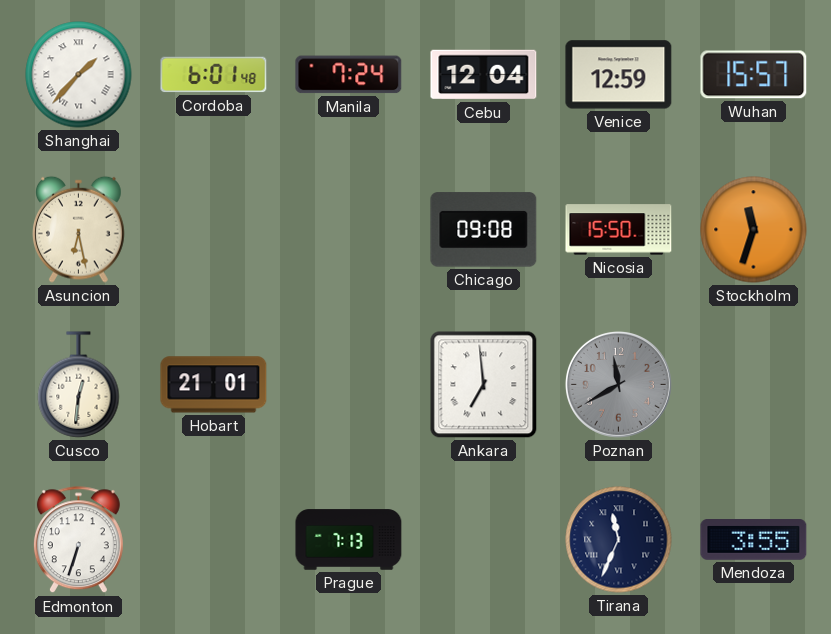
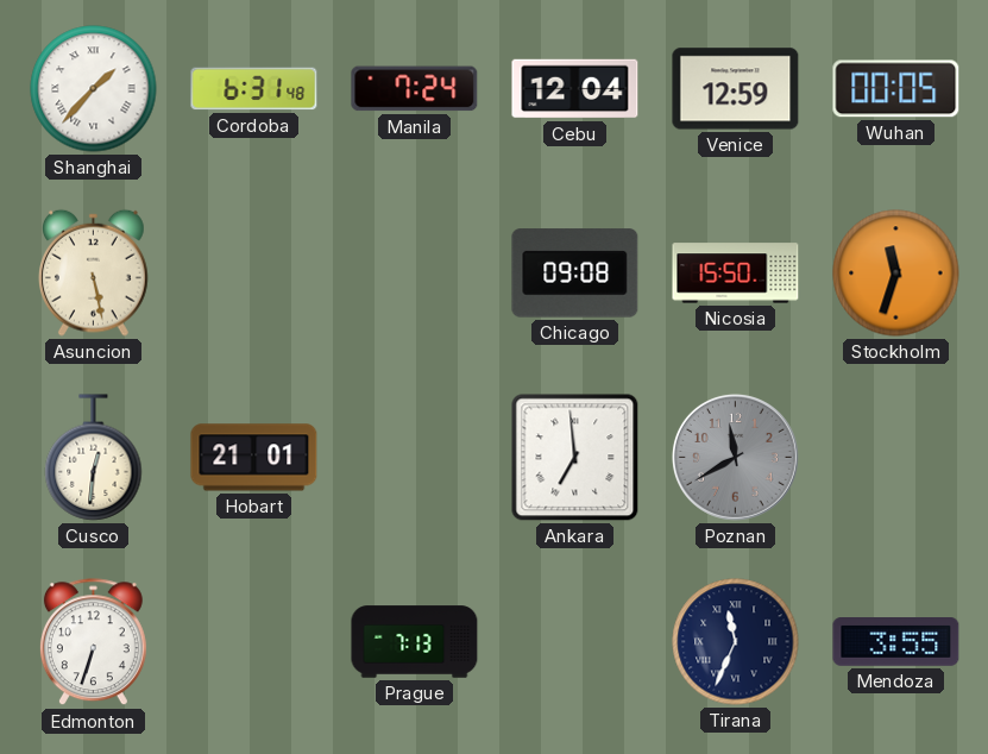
Cordoba: 6:01 -> 6:31 (254, 89)
Wuhan: 15:57 -> 00:05 (896, 89)
Asuncion: 6:28 -> 5:28 (94, 272)
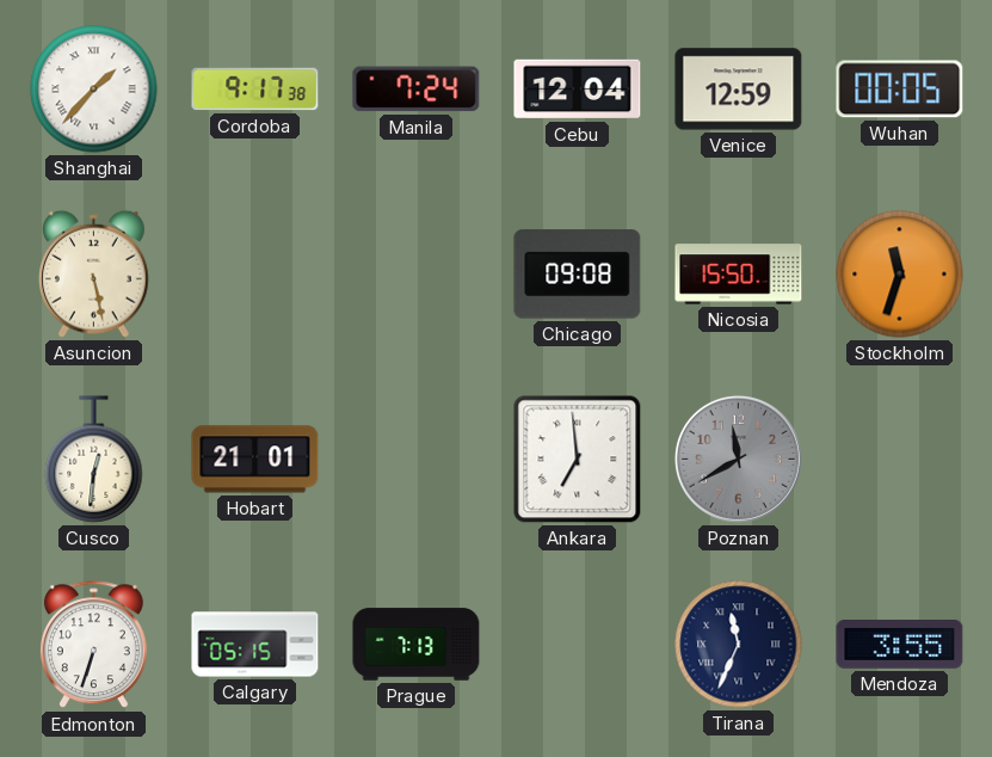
Cordoba: 6:31 -> 9:17 (255, 90)
Calgary: none -> 05:15 (255, 645)
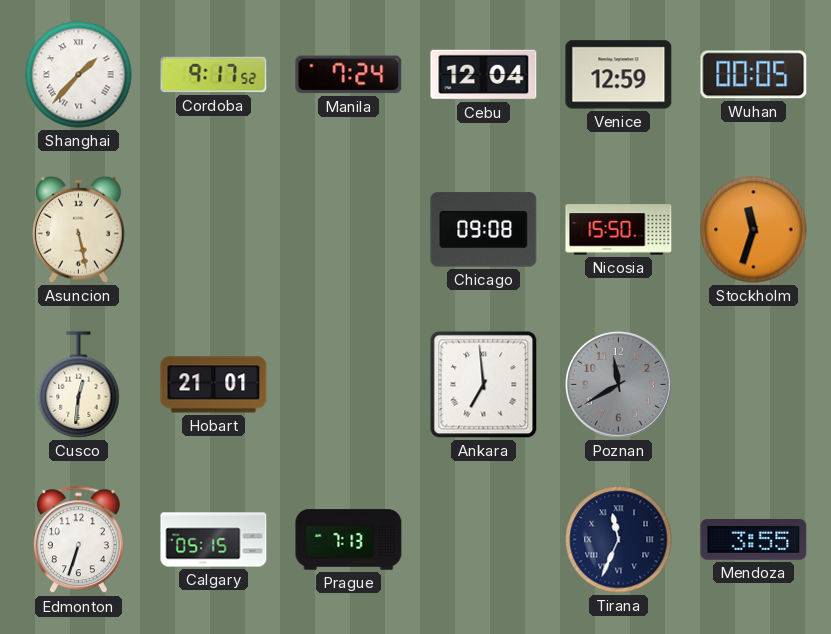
Cordoba: 9:17:38 -> 9:17:52 (214, 75)
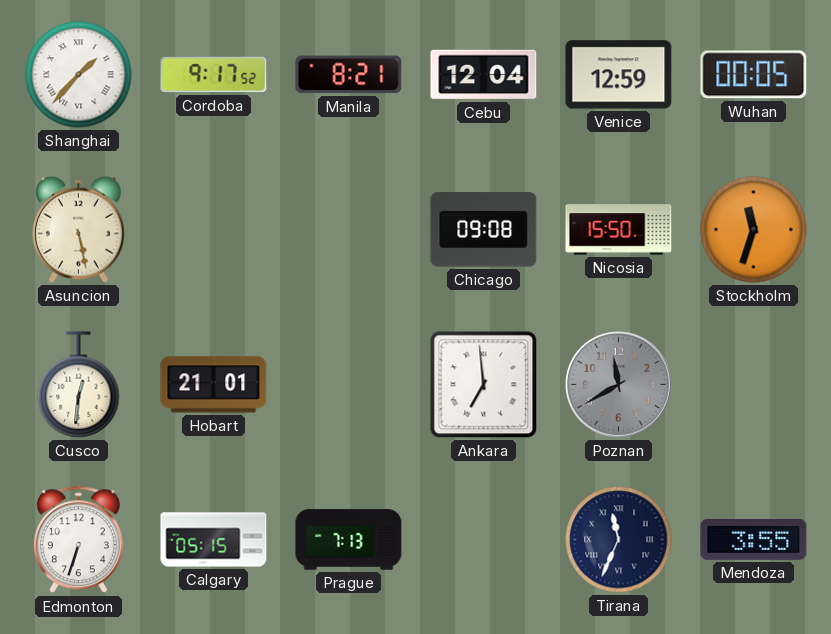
Manila: 7:24 -> 8:21 (349, 75)
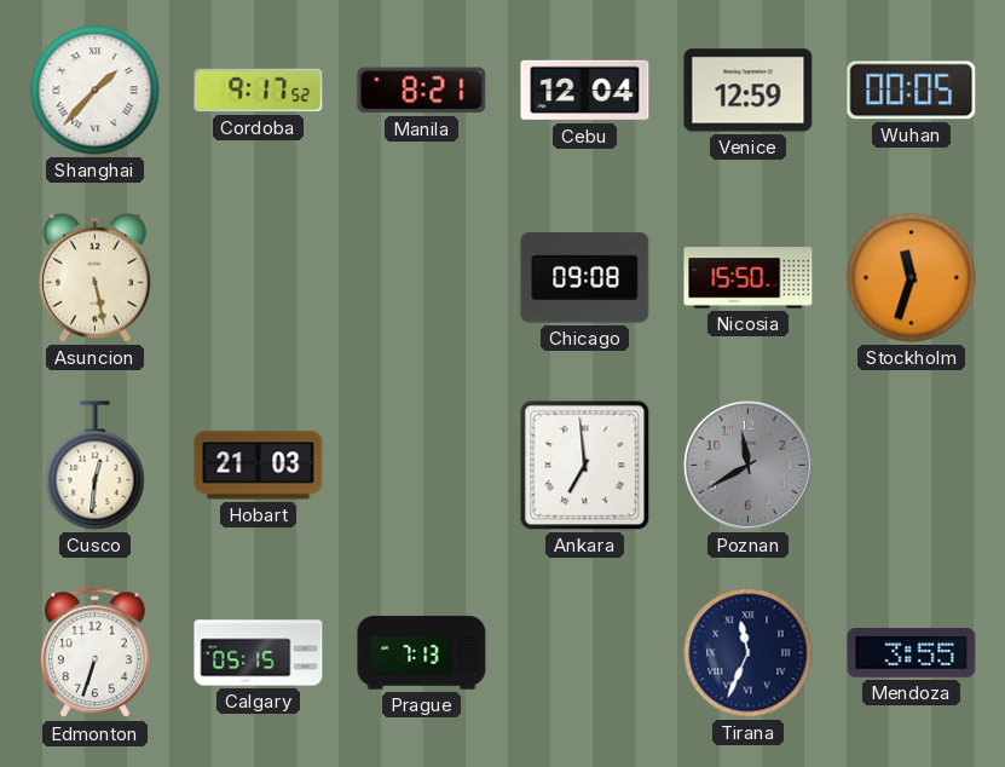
Hobart: 21:01 -> 21:03 (259, 466)
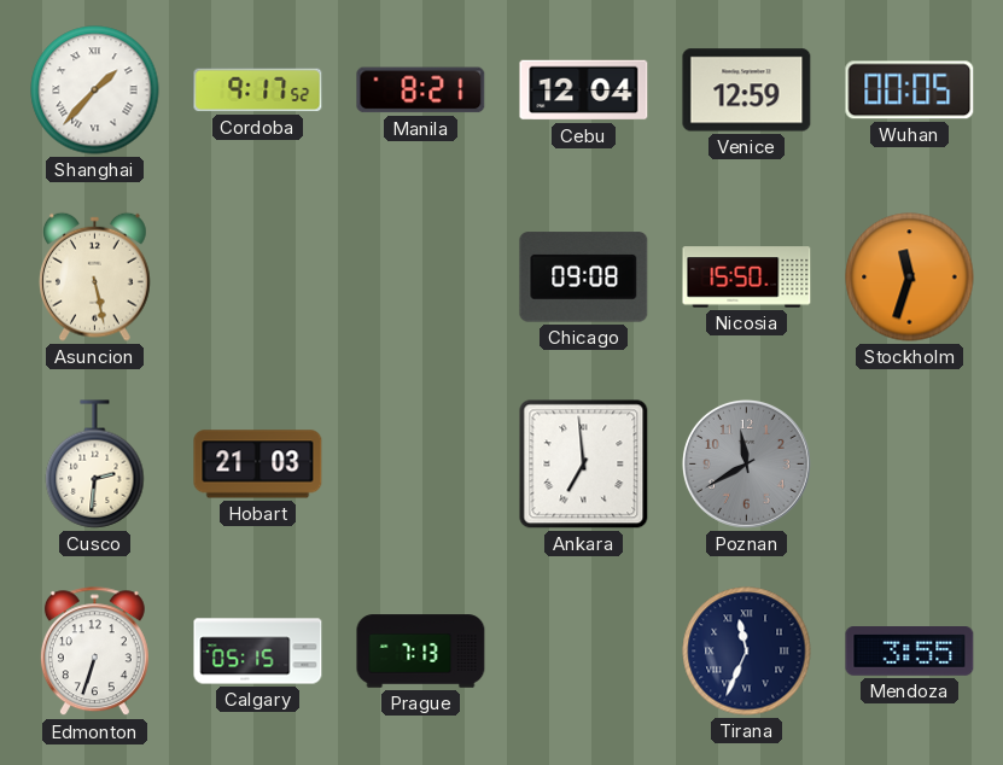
Cusco: 12:31 -> 2:31 (95, 465)
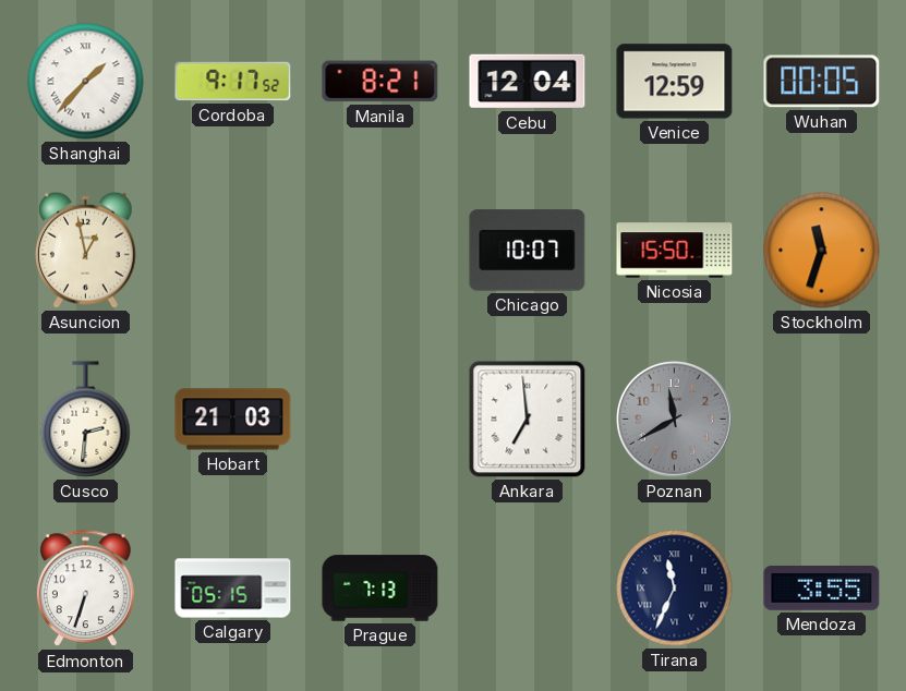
Asuncion: 5:28 -> 12:58 (86, 250)
Chicago: 09:08 -> 10:07 (528, 251)
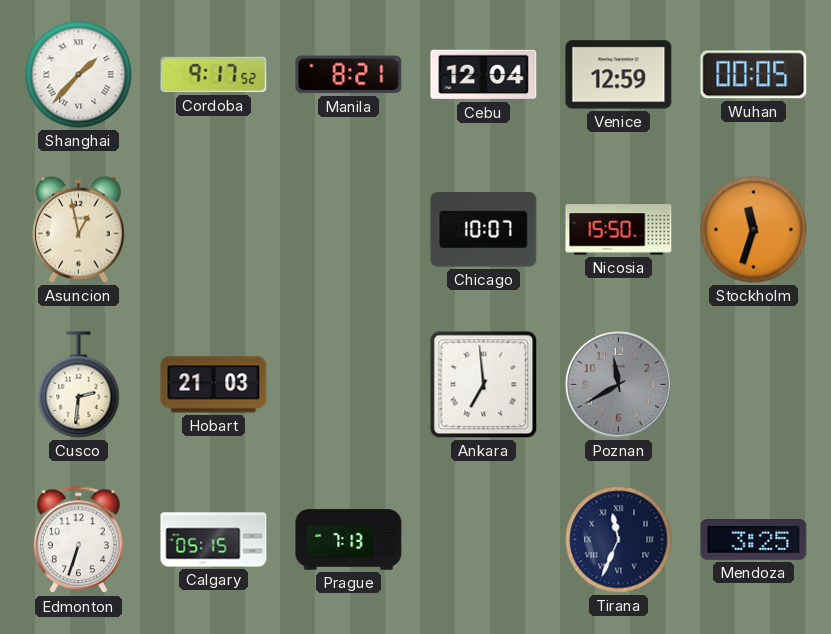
Mendoza: 3:55 -> 3:25 (754, 540)
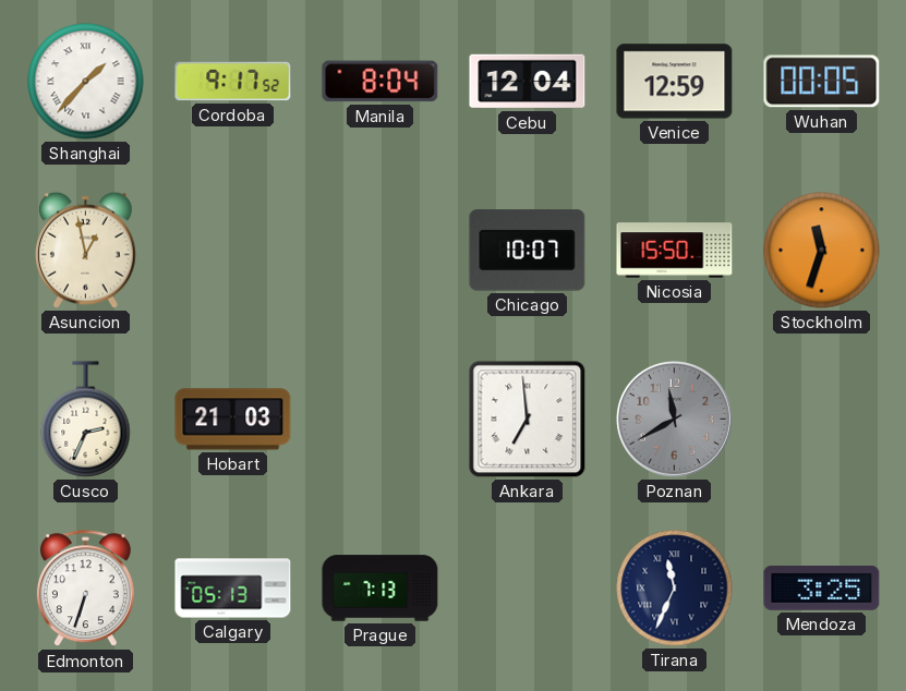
Manila: 8:21 -> 8:04 (380, 82)
Cusco: 2:31 -> 2:34 (86, 420)
Calgary: 05:15 -> 05:13 (233, 589)
